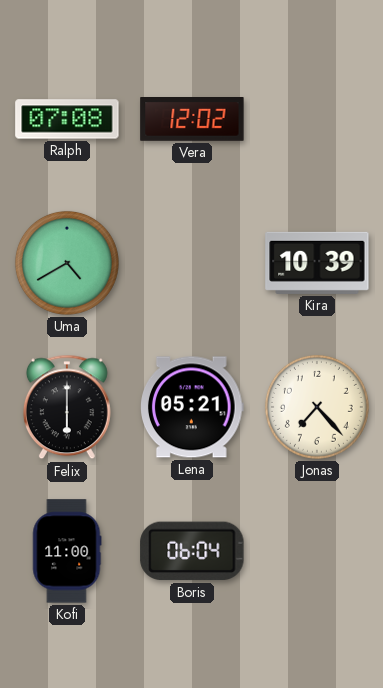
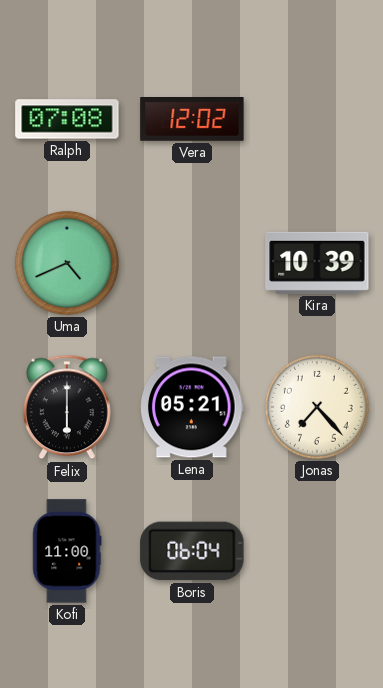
Uma: 4:40 -> 4:41 (67, 263)
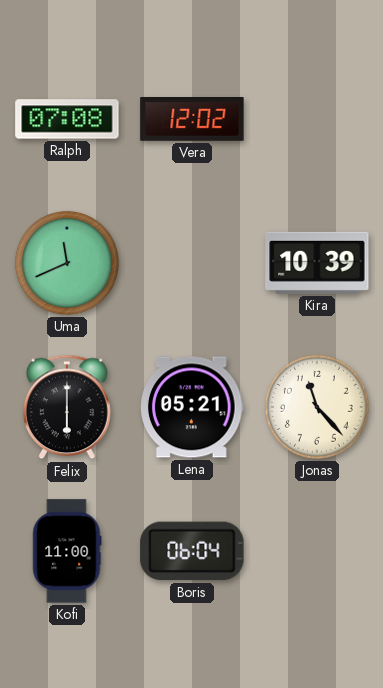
Uma: 4:41 -> 11:41 (67, 263)
Jonas: 7:23 -> 11:23 (317, 407)
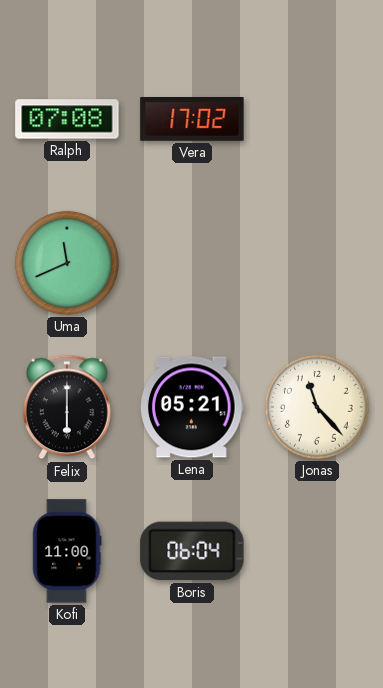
Vera: 12:02 -> 17:02 (192, 120)
Kira: 10:39 -> none (317, 263)
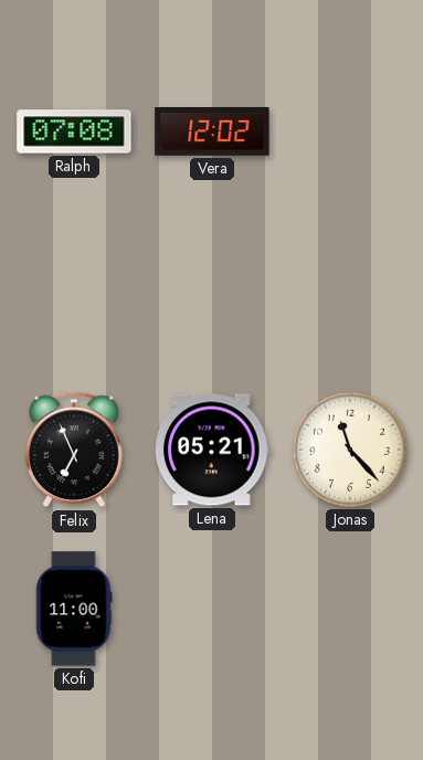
Vera: 17:02 -> 12:02 (212, 133)
Uma: 11:41 -> none (67, 263)
Felix: 6:00 -> 6:56 (74, 450)
Boris: 06:04 -> none (192, 551)
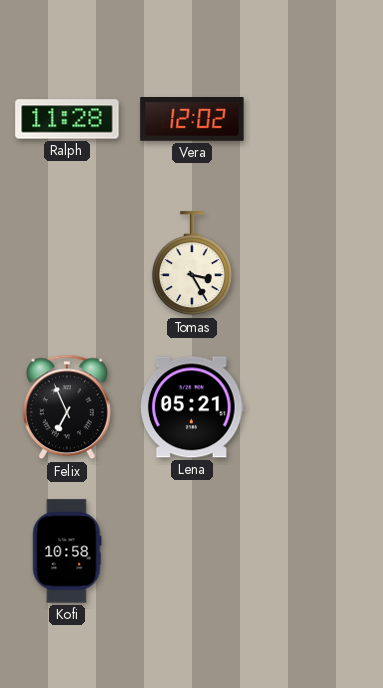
Ralph: 07:08 -> 11:28 (67, 119)
Tomas: none -> 3:25 (192, 264)
Jonas: 11:23 -> none (350, 450)
Kofi: 11:00 -> 10:58 (67, 551)
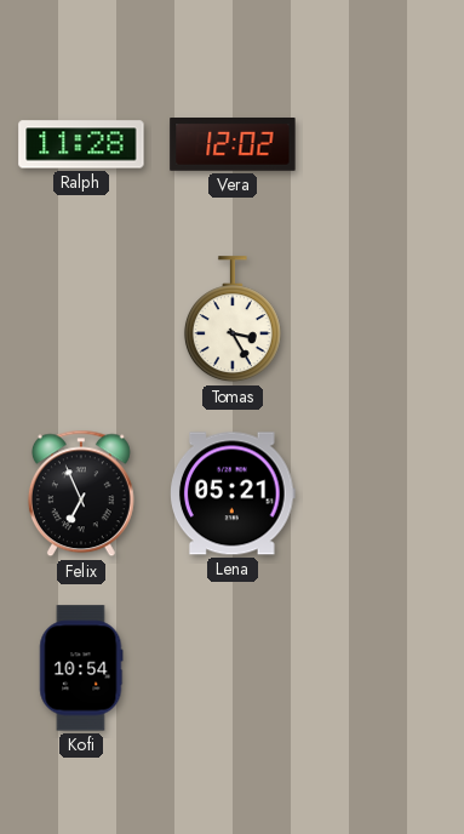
Kofi: 10:58 -> 10:54 (81, 668)
